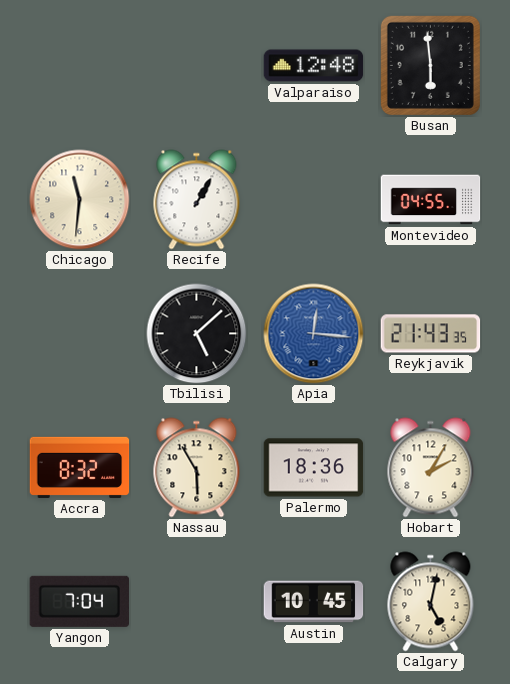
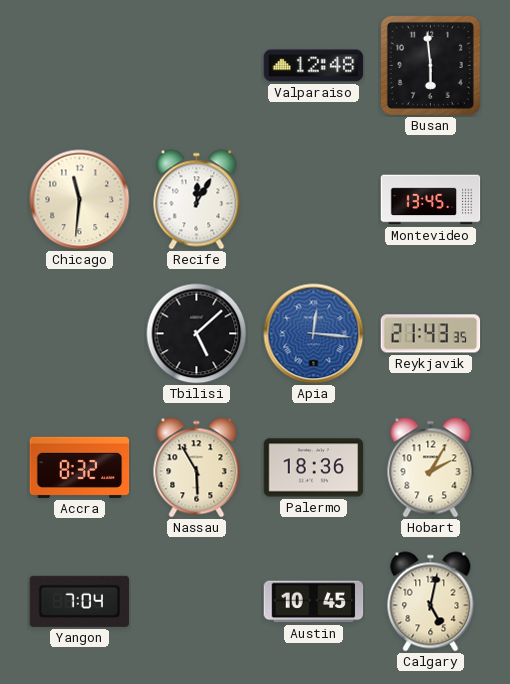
Recife: 1:05 -> 12:05 (197, 200)
Montevideo: 04:55 -> 13:45 (431, 200)
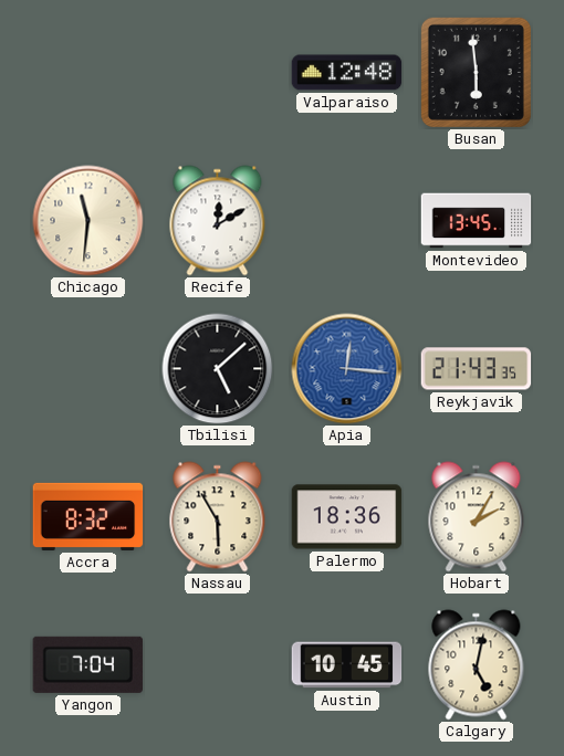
Recife: 12:05 -> 12:10 (218, 221)
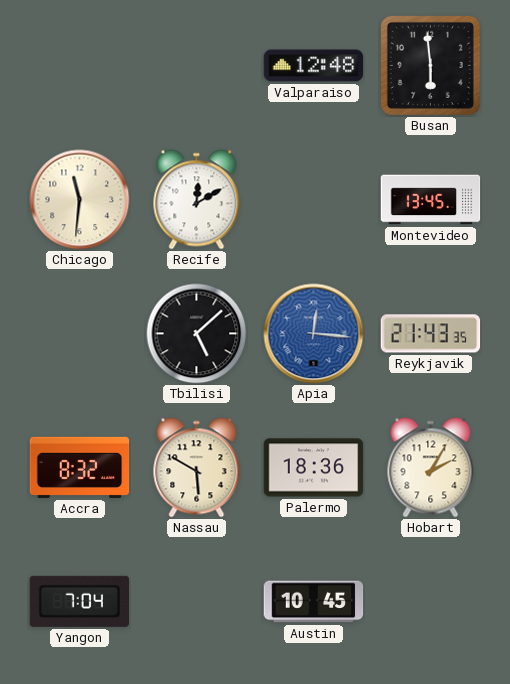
Nassau: 5:55 -> 5:50 (197, 468)
Calgary: 5:02 -> none (477, 665)
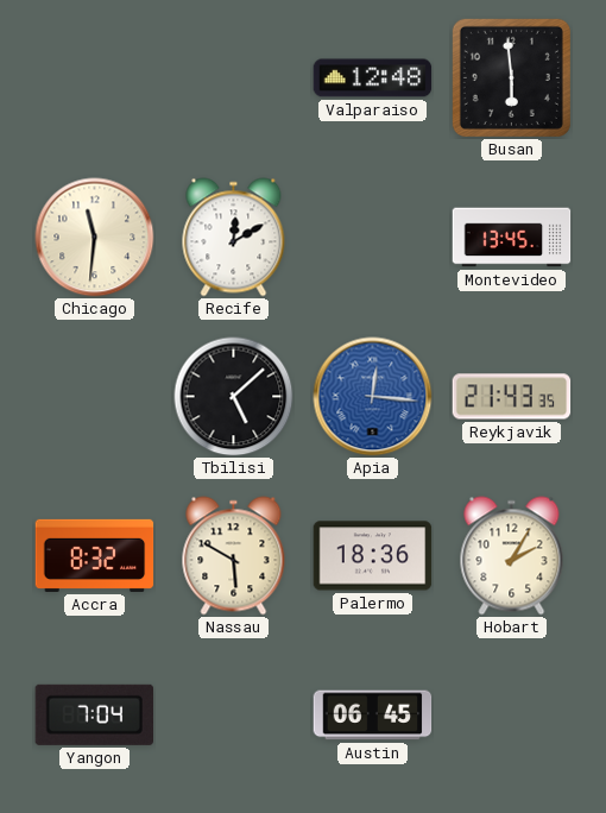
Austin: 10:45 -> 06:45 (373, 716)
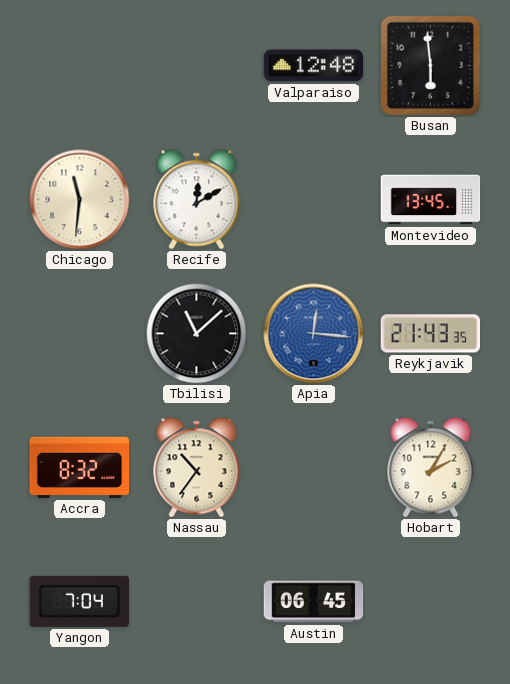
Tbilisi: 5:08 -> 11:08 (197, 334)
Nassau: 5:50 -> 10:36 (197, 468)
Palermo: 18:36 -> none (373, 556)
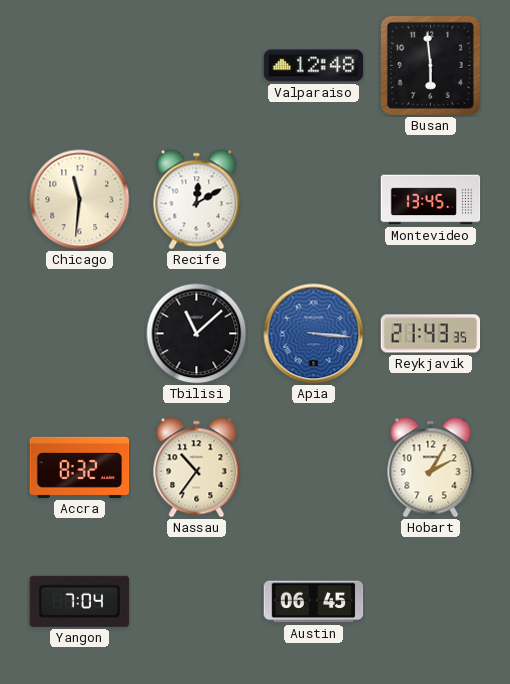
Apia: 12:16 -> 3:16 (314, 334)
